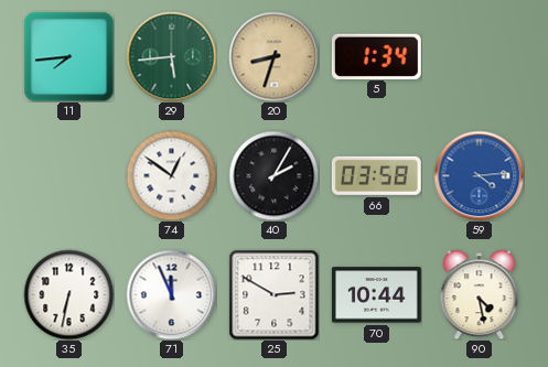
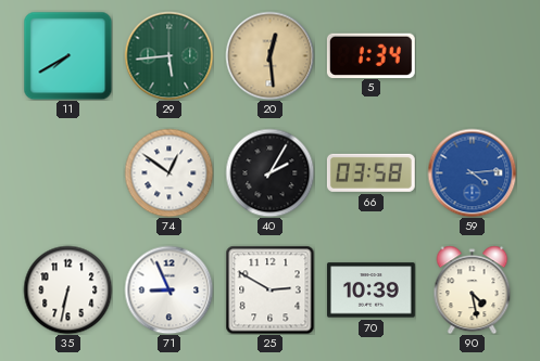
11: 7:44 -> 7:40 (67, 55)
20: 8:33 -> 12:29 (269, 55)
71: 11:56 -> 8:56 (168, 289)
70: 10:44 -> 10:39 (371, 291)
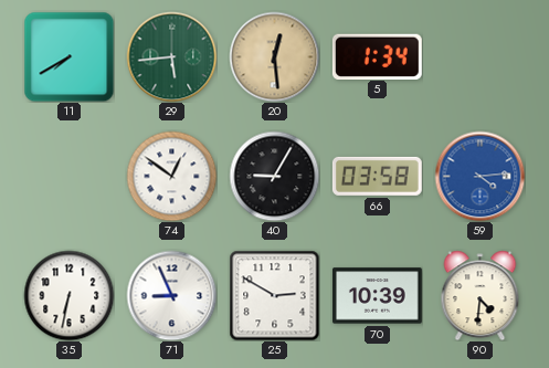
40: 2:05 -> 9:05 (274, 176)
90: 4:28 -> 4:31 (481, 295)
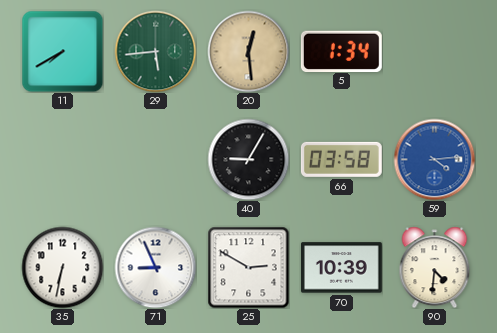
74: 12:51 -> none (171, 176)
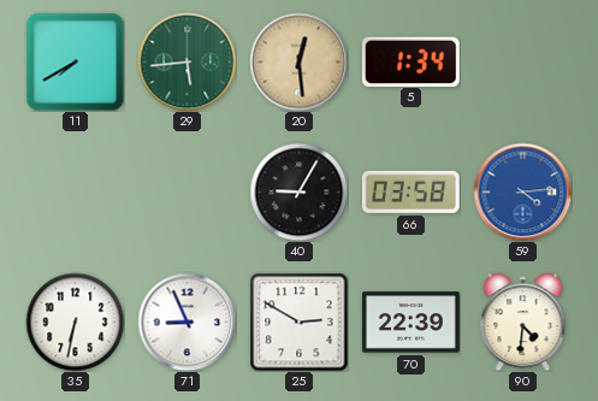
70: 10:39 -> 22:39 (410, 323)
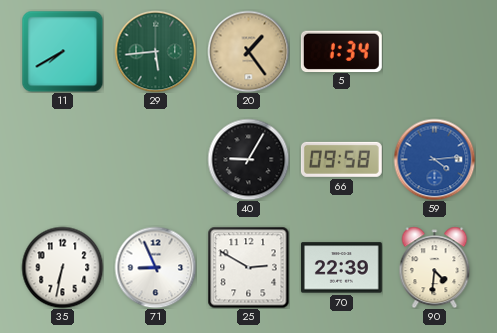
20: 12:29 -> 1:24 (248, 51)
66: 03:58 -> 09:58 (341, 159)
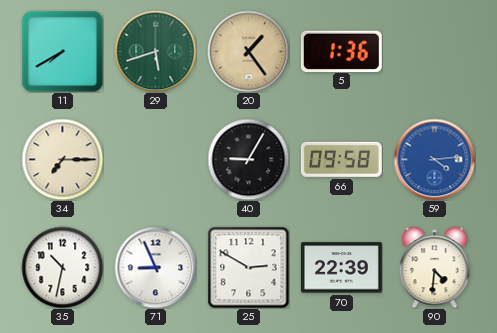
29: 5:44 -> 5:42 (155, 51)
5: 1:34 -> 1:36 (341, 51)
34: none -> 7:15 (62, 159)
35: 6:32 -> 10:32 (62, 267)
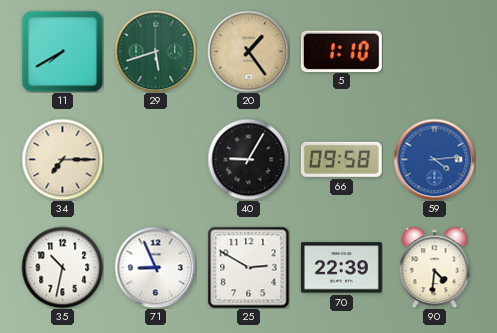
5: 1:36 -> 1:10 (341, 51)
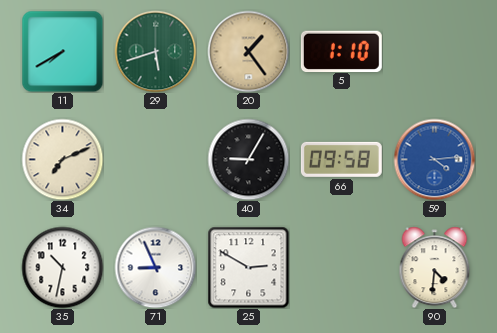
34: 7:15 -> 7:11 (62, 159)
70: 22:39 -> none (341, 268)
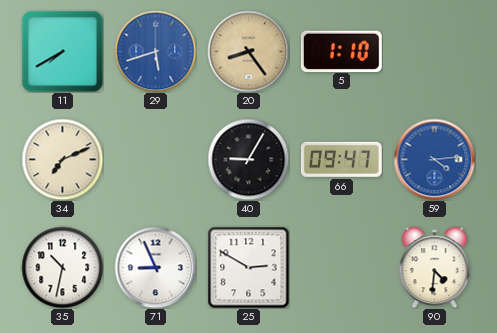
29 dial: green -> blue (155, 51)
20: 1:24 -> 8:24 (248, 51)
66: 09:58 -> 09:47 (341, 159)
